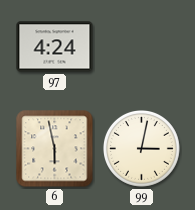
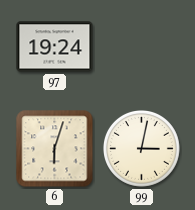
97: 4:24 -> 19:24 (55, 47)
6: 5:58 -> 6:03 (55, 149)
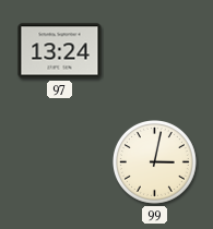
97: 19:24 -> 13:24 (60, 51)
6: 6:03 -> none (55, 149)
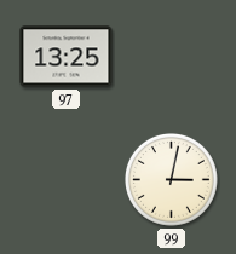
97: 13:24 -> 13:25 (67, 57)
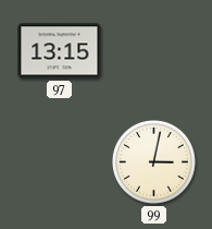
97: 13:25 -> 13:15 (60, 51)
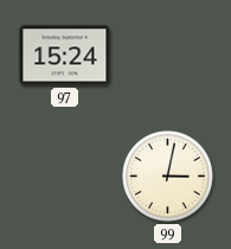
97: 13:15 -> 15:24 (65, 56)
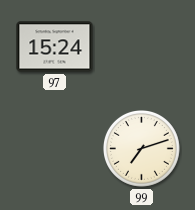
99: 3:02 -> 7:12 (142, 149)
